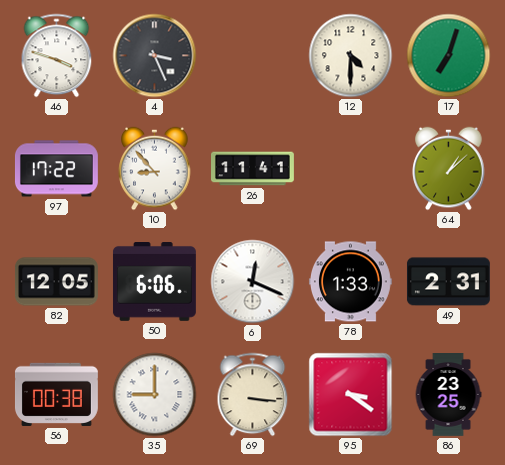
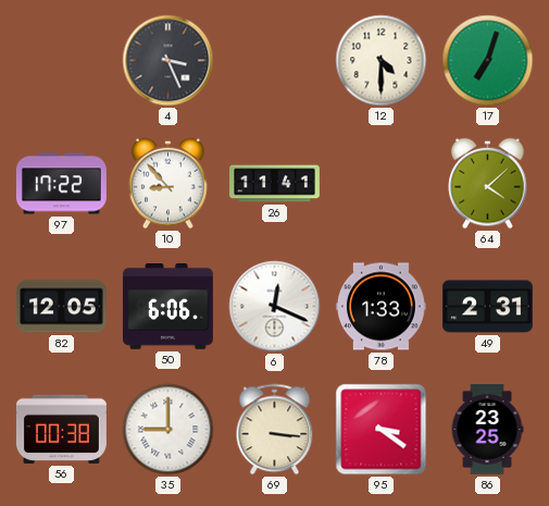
46: 3:48 -> none (57, 56)
64: 1:08 -> 4:08 (488, 184)
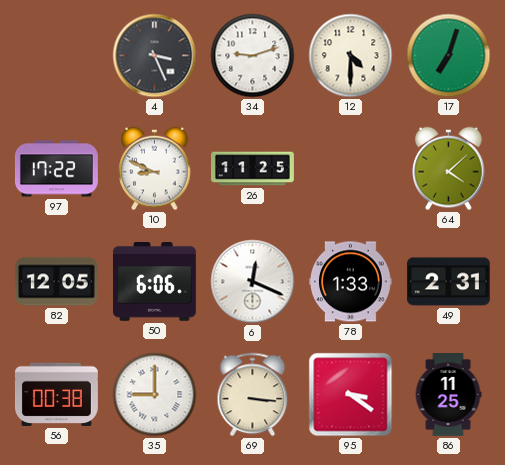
34: none -> 9:12 (253, 56)
10: 8:53 -> 8:49 (155, 169)
26: 11:41 -> 11:25 (253, 169)
86: 23:25 -> 11:25 (448, 395)
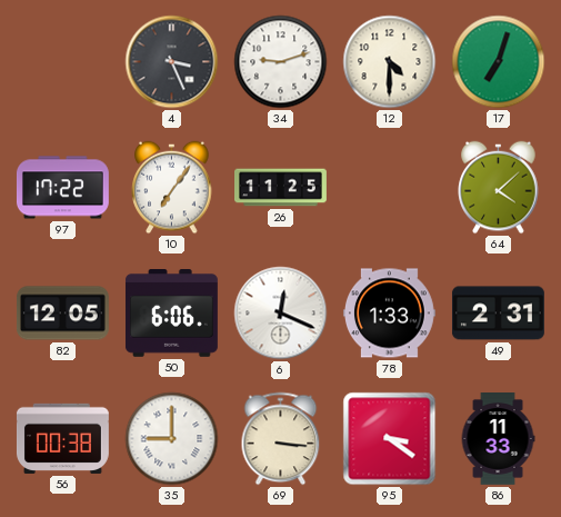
10: 8:49 -> 7:06 (172, 188)
86: 11:25 -> 11:33 (498, 439)
